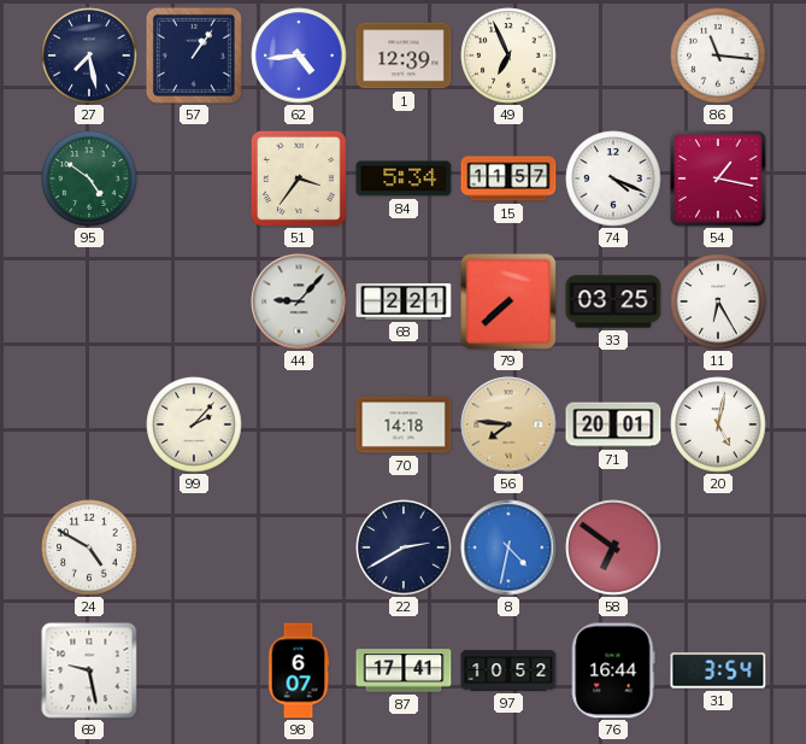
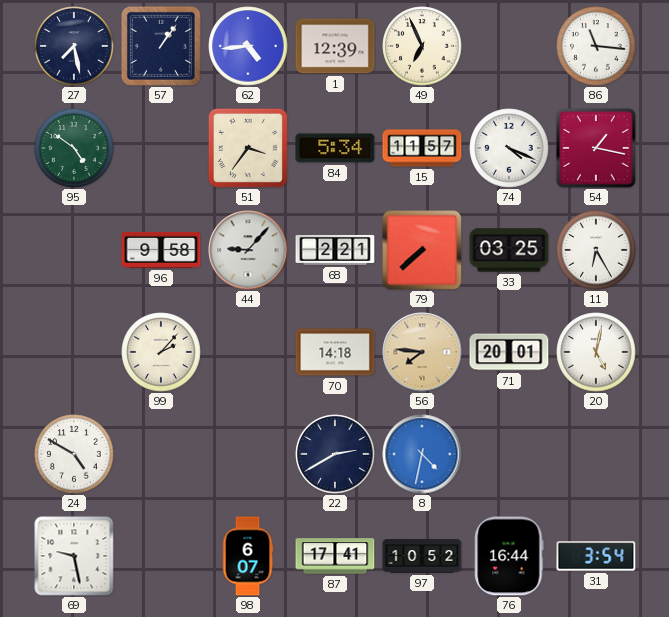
96: none -> 9:58 (161, 250)
58: 6:51 -> none (613, 547)
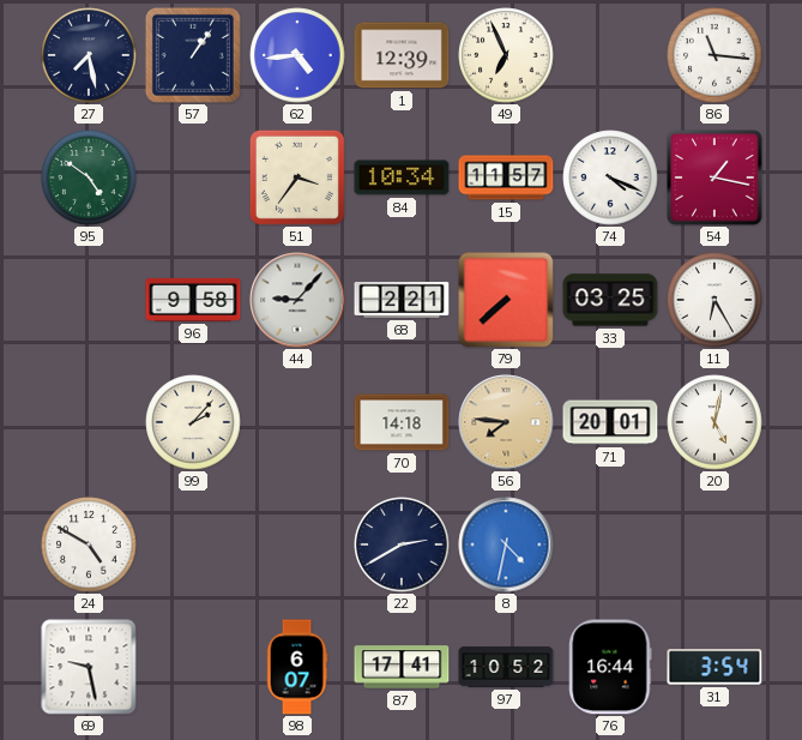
84: 5:34 -> 10:34 (402, 178)
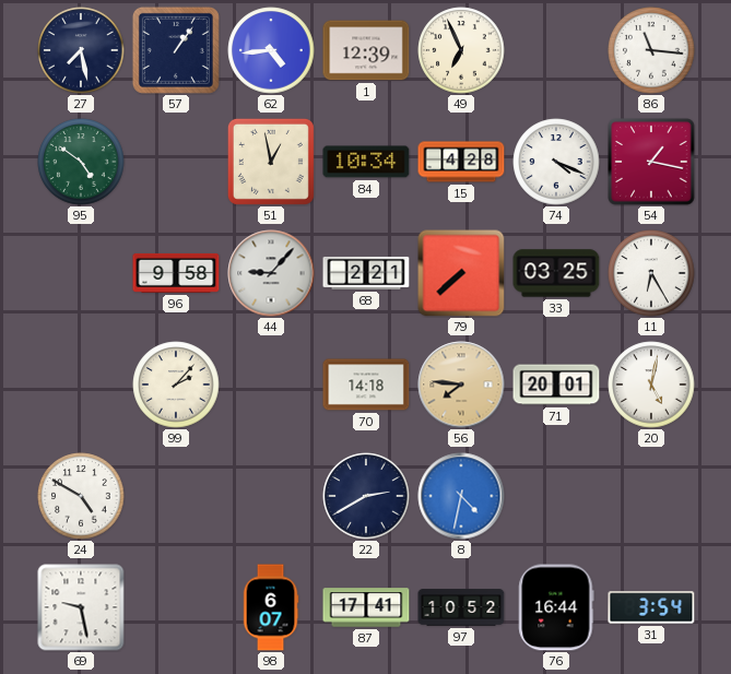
51: 3:36 -> 12:58 (271, 162)
15: 11:57 -> 4:28 (461, 162)
